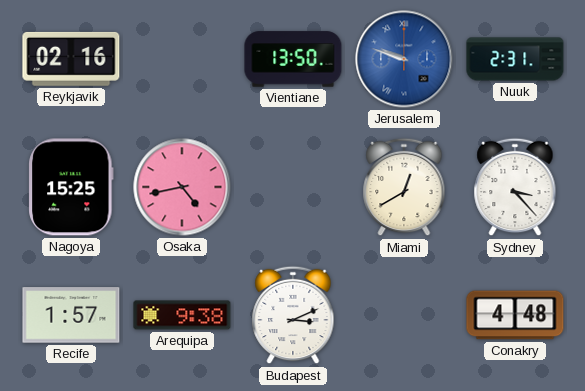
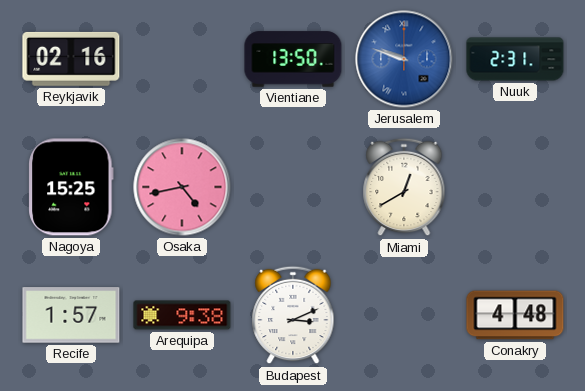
Sydney: 3:23 -> none (515, 187)
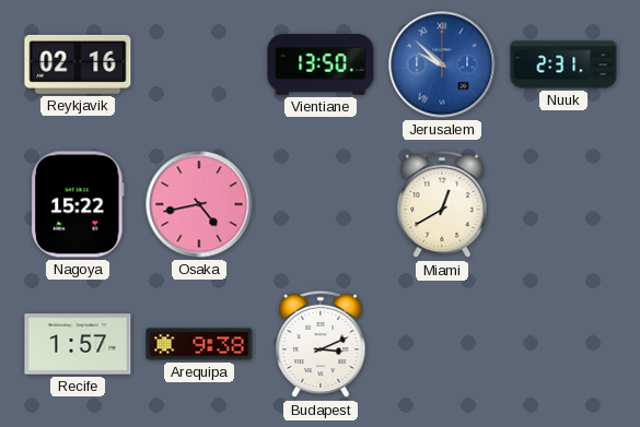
Jerusalem: 9:48 -> 9:52 (442, 64)
Nagoya: 15:25 -> 15:22 (78, 204)
Conakry: 4:48 -> none (515, 315)
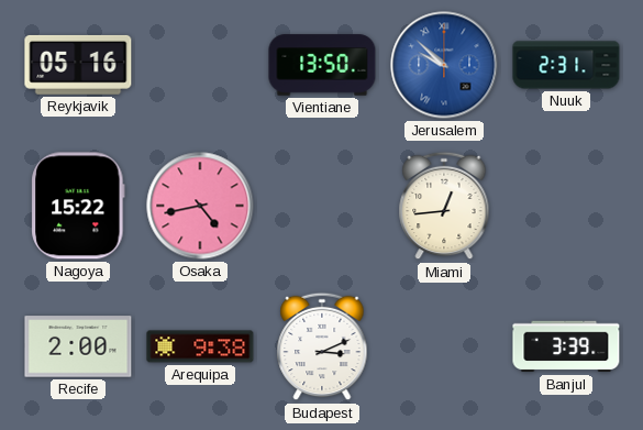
Reykjavik: 02:16 -> 05:16 (78, 65)
Miami: 12:40 -> 12:44 (444, 206)
Recife: 1:57 -> 2:00 (78, 346)
Banjul: none -> 3:39 (566, 346)
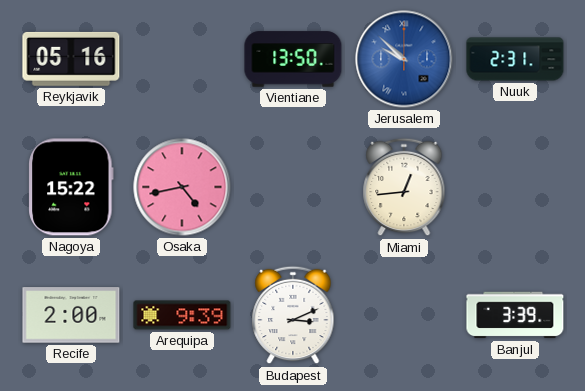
Arequipa: 9:38 -> 9:39 (182, 315)
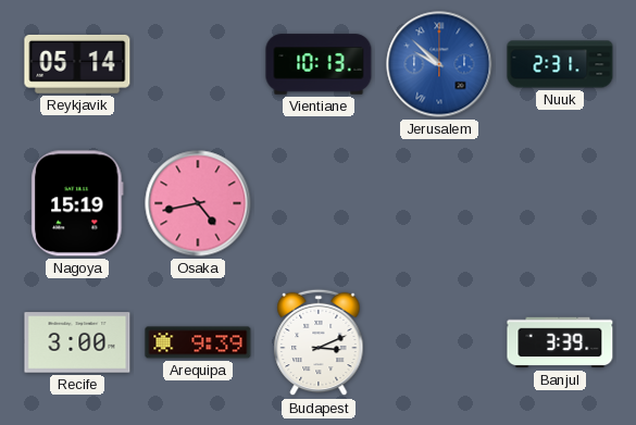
Reykjavik: 05:16 -> 05:14 (77, 64)
Vientiane: 13:50 -> 10:13 (319, 64)
Nagoya: 15:22 -> 15:19 (77, 203)
Miami: 12:44 -> none (404, 187)
Recife: 2:00 -> 3:00 (77, 342)
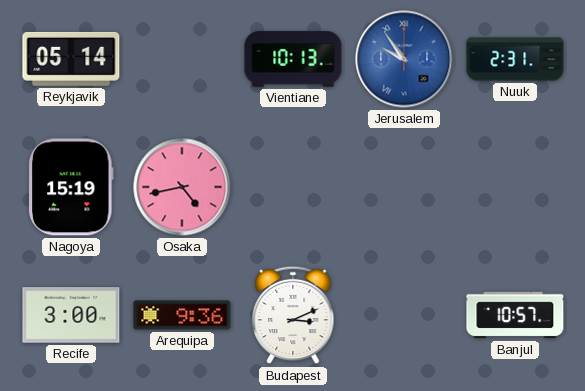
Jerusalem: 9:52 -> 9:54 (404, 59)
Arequipa: 9:39 -> 9:36 (182, 315)
Banjul: 3:39 -> 10:57 (515, 315)
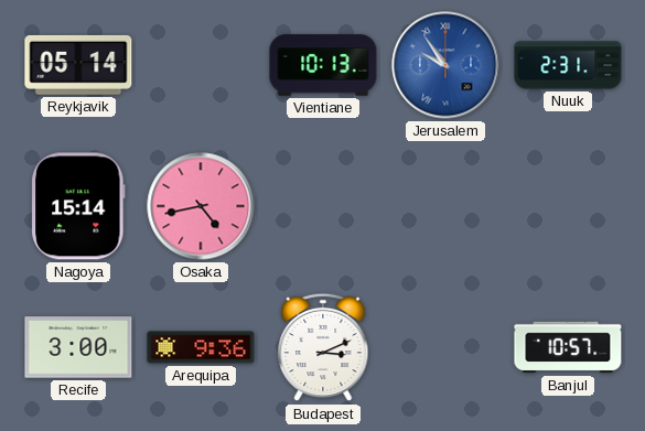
Nagoya: 15:19 -> 15:14 (78, 206)
